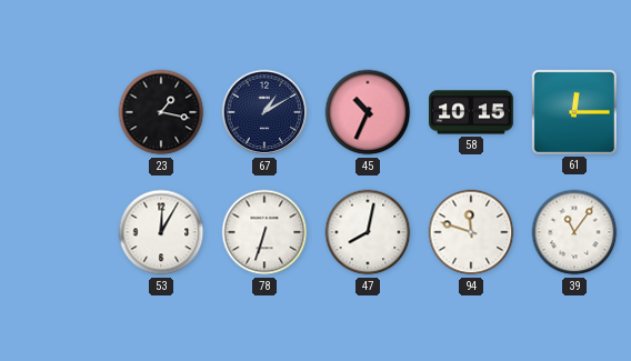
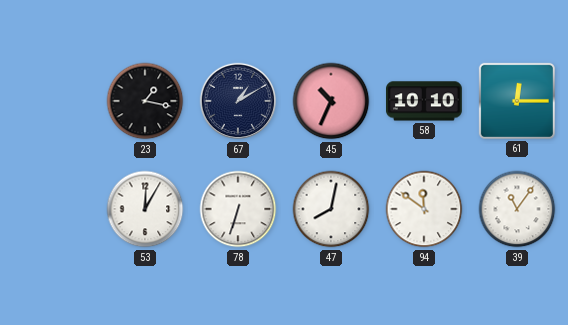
58: 10:15 -> 10:10 (425, 101)
94: 11:48 -> 11:51 (424, 209)
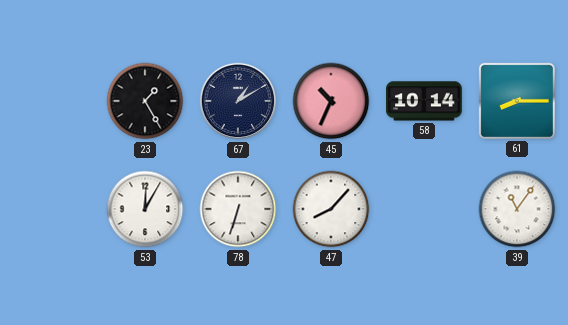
23: 1:17 -> 1:25 (145, 101)
58: 10:10 -> 10:14 (425, 101)
61: 12:15 -> 8:15 (517, 101)
47: 8:02 -> 8:07 (331, 209)
94: 11:51 -> none (424, 209)
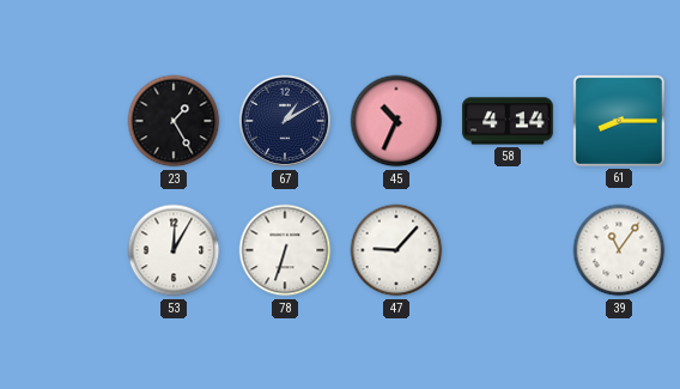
58: 10:14 -> 4:14 (509, 121)
47: 8:07 -> 9:07 (396, 250)
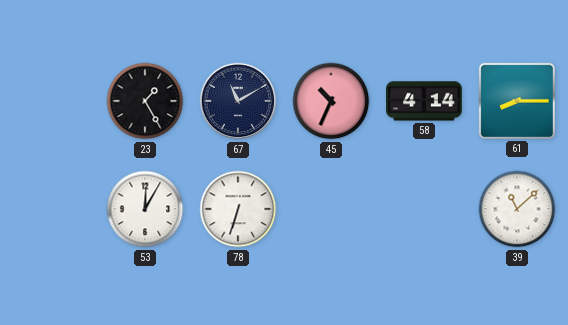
67: 1:10 -> 11:10 (238, 101)
47: 9:07 -> none (396, 250)
39: 11:06 -> 11:08 (517, 209)
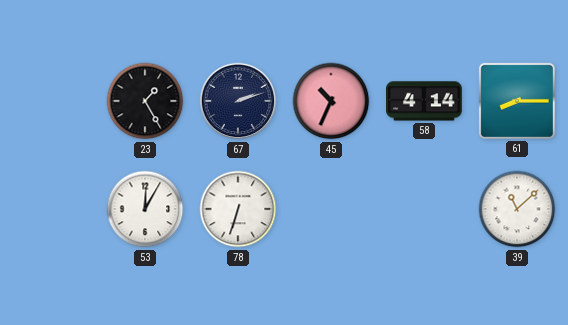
67: 11:10 -> 2:12 (238, 101)
